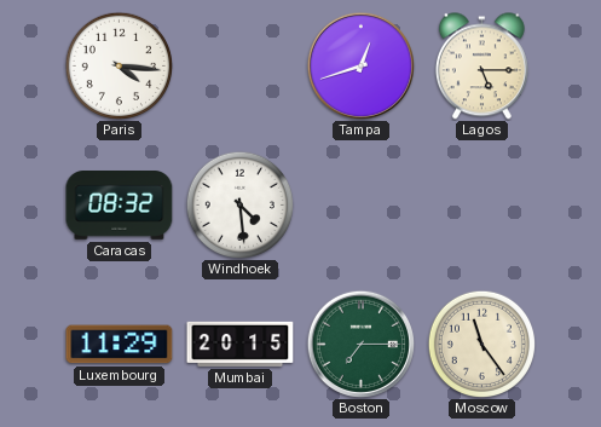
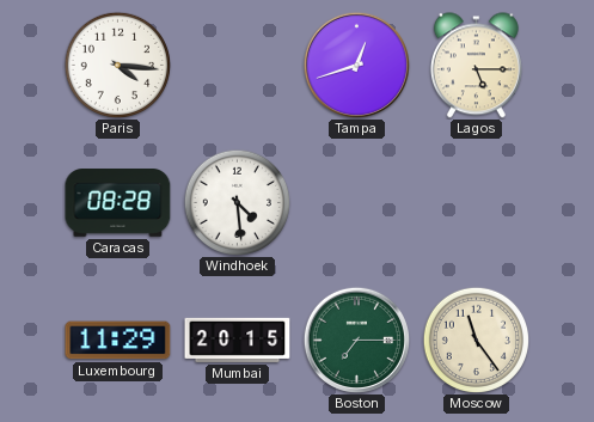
Caracas: 08:32 -> 08:28 (118, 203)
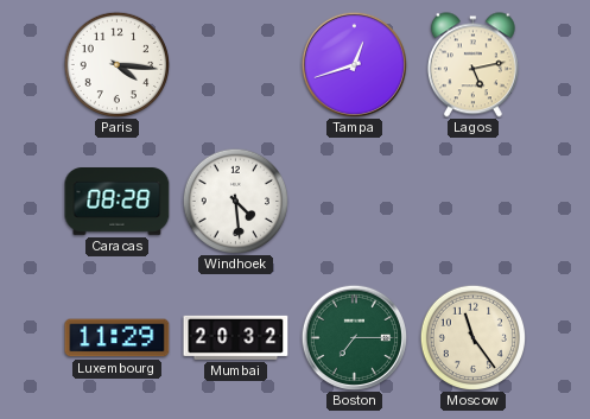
Lagos: 5:15 -> 5:13 (472, 65)
Mumbai: 20:15 -> 20:32 (236, 337)
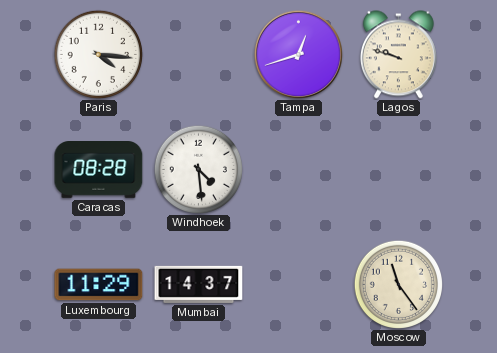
Lagos: 5:13 -> 9:48 (398, 55)
Mumbai: 20:32 -> 14:37 (199, 284)
Boston: 7:15 -> none (354, 337)
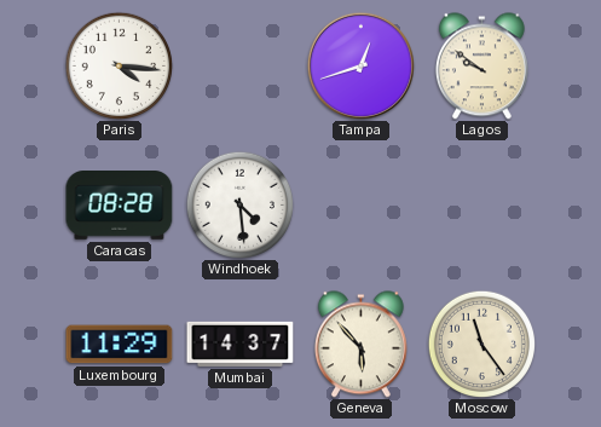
Lagos: 9:48 -> 9:51 (481, 67)
Geneva: none -> 5:53 (360, 345)
